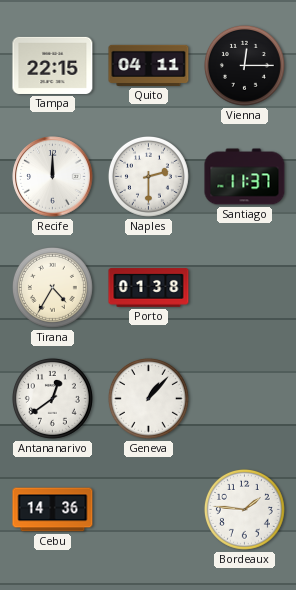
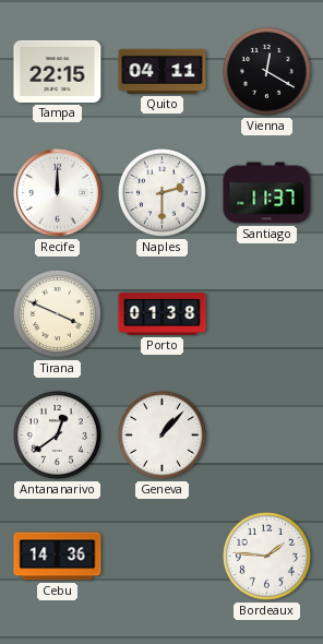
Vienna: 12:15 -> 12:20 (266, 71)
Tirana: 4:35 -> 3:49 (57, 313)
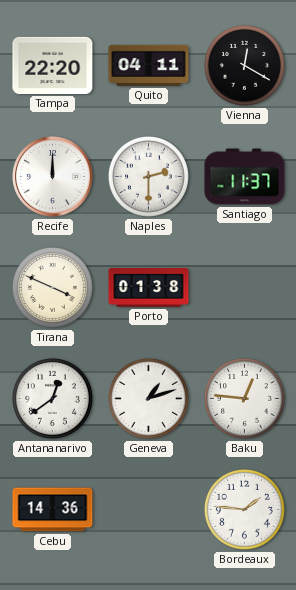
Tampa: 22:15 -> 22:20 (53, 65)
Geneva: 1:07 -> 1:12 (148, 398)
Baku: none -> 12:46 (244, 398)
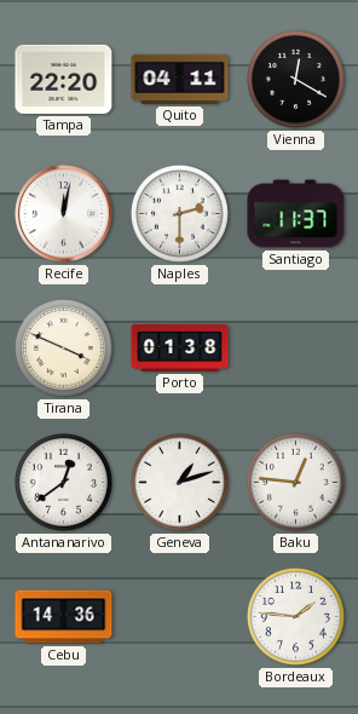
Recife: 12:00 -> 12:02 (64, 214)
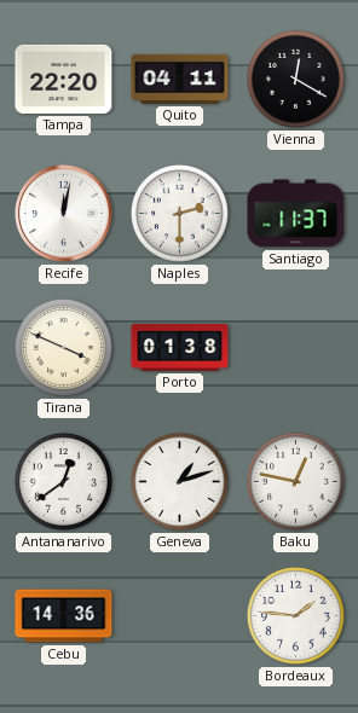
Baku: 12:46 -> 12:47 (295, 481)
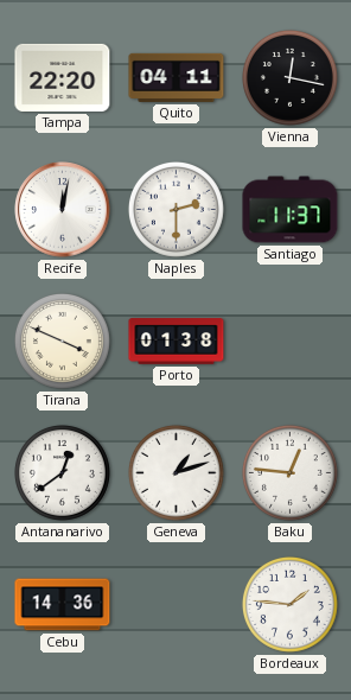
Vienna: 12:20 -> 12:17 (289, 77)
Baku: 12:47 -> 12:46 (289, 472)
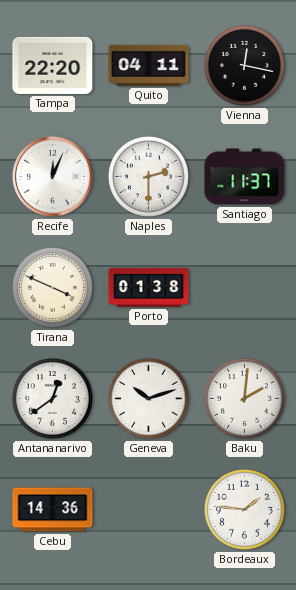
Recife: 12:02 -> 12:04 (53, 177)
Geneva: 1:12 -> 10:12 (148, 398)
Baku: 12:46 -> 2:01 (244, 398)
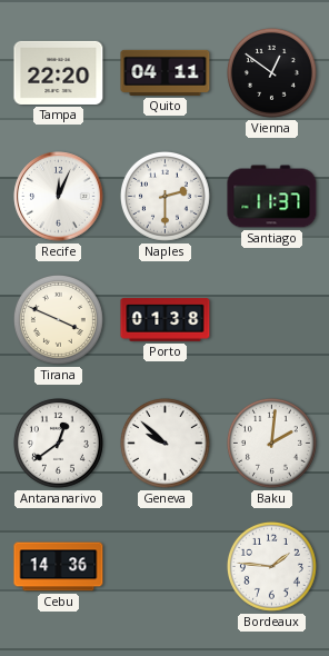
Vienna: 12:17 -> 12:51 (271, 72)
Geneva: 10:12 -> 9:52 (164, 443)
